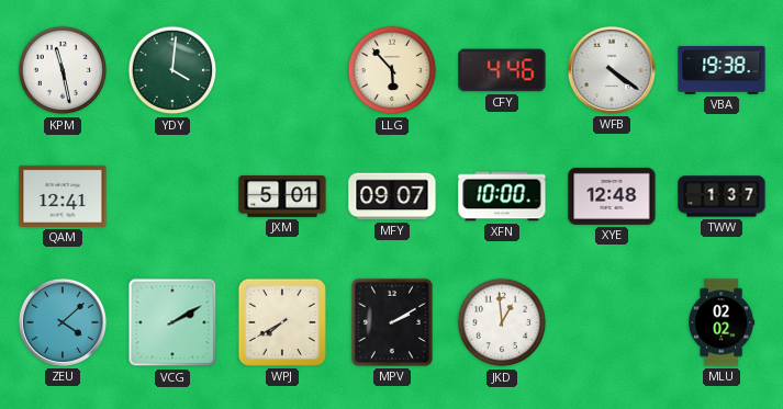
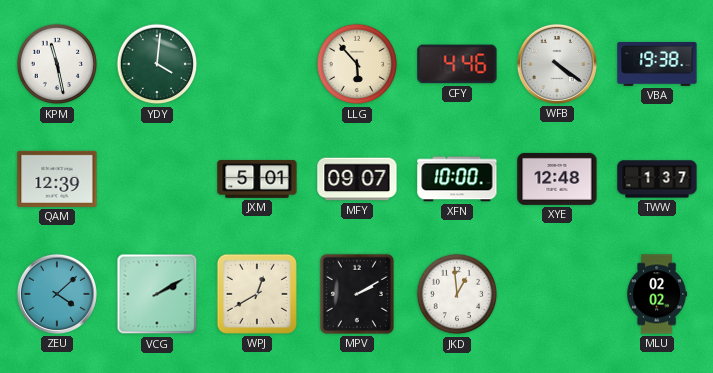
QAM: 12:41 -> 12:39 (57, 179)
WPJ: 7:40 -> 12:40 (257, 294)
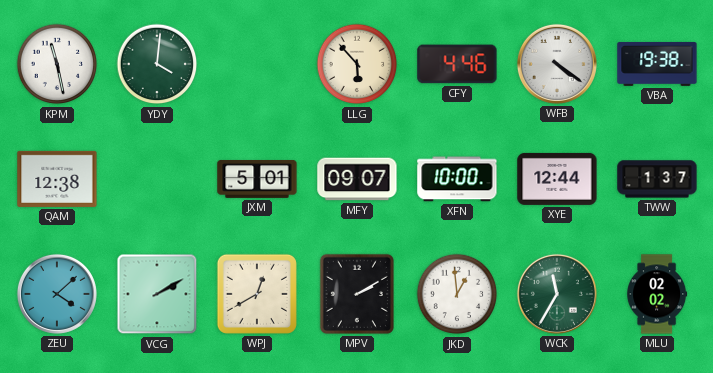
QAM: 12:39 -> 12:38 (57, 179)
XYE: 12:48 -> 12:44 (557, 179)
WCK: none -> 11:35 (557, 294)
